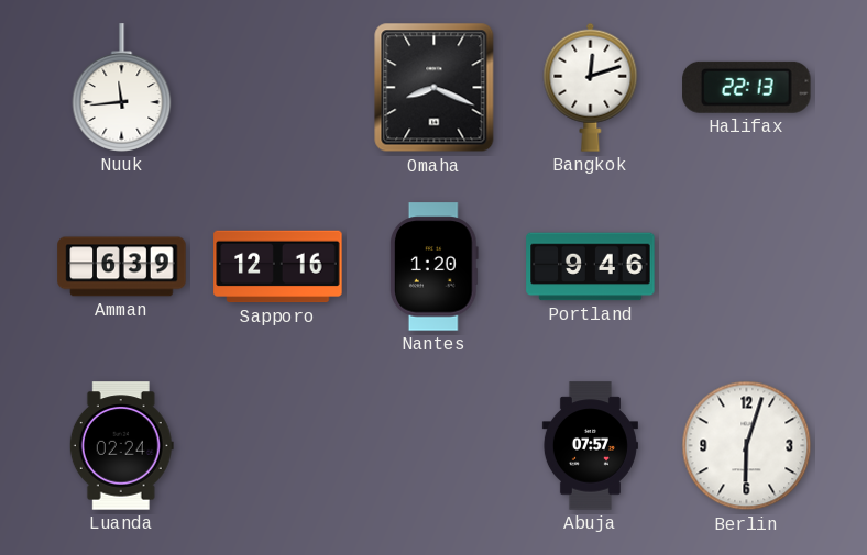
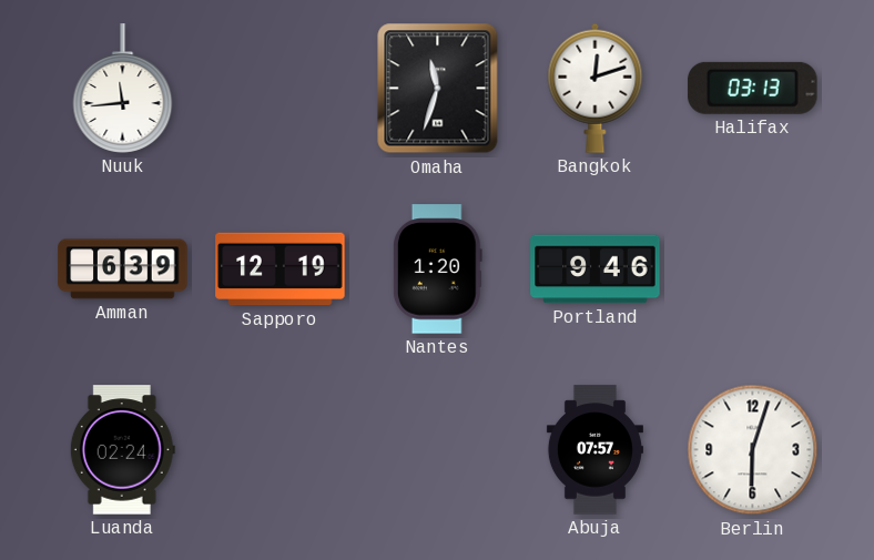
Omaha: 8:19 -> 11:33 (438, 89)
Halifax: 22:13 -> 03:13 (753, 88)
Sapporo: 12:16 -> 12:19 (281, 269)
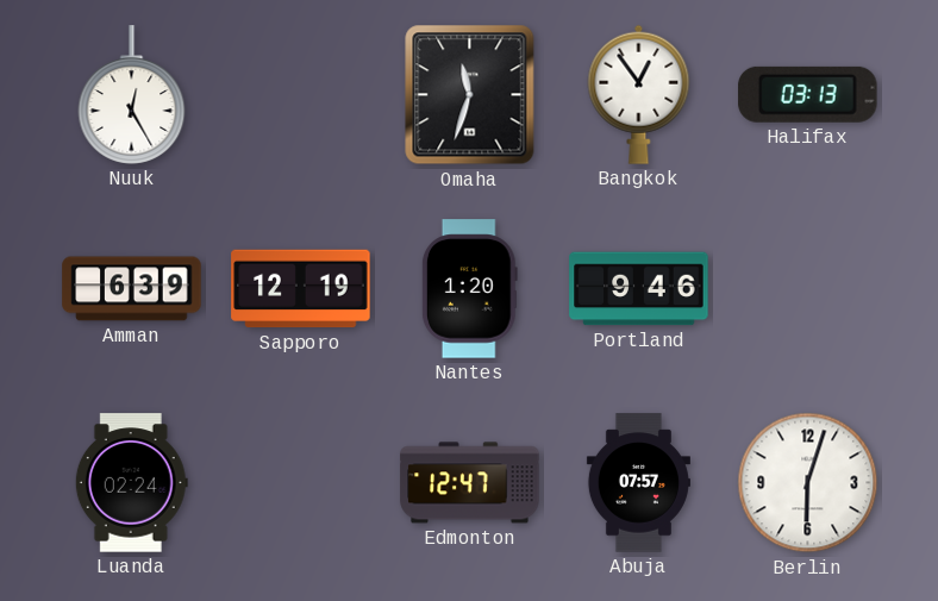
Nuuk: 11:44 -> 12:25 (132, 95)
Bangkok: 12:12 -> 12:54 (639, 94)
Edmonton: none -> 12:47 (470, 483)
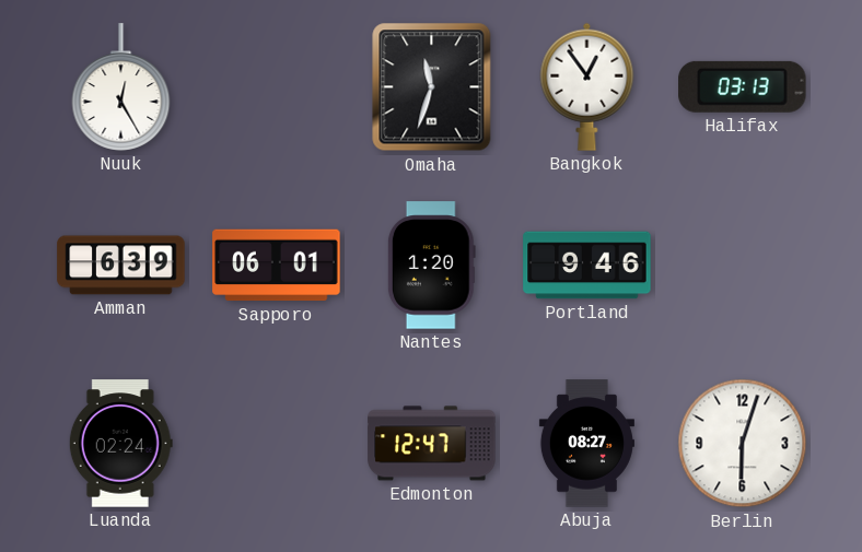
Sapporo: 12:19 -> 06:01 (277, 266)
Abuja: 07:57 -> 08:27 (586, 444)
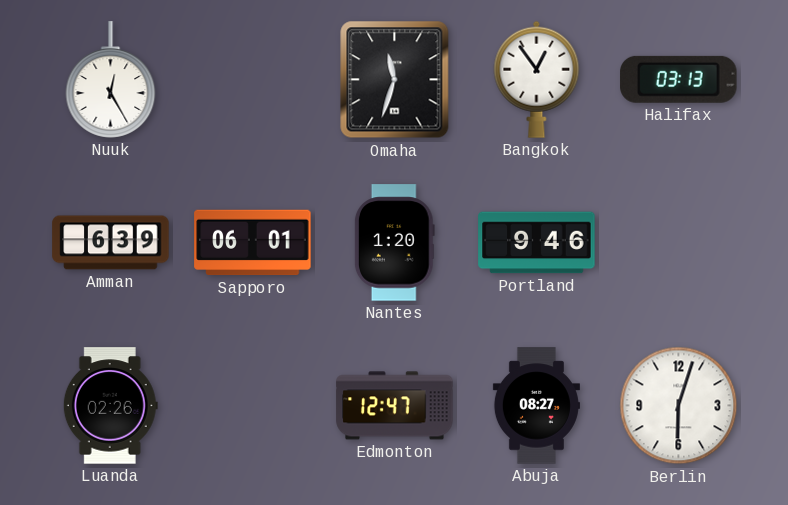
Luanda: 02:24 -> 02:26 (110, 406)
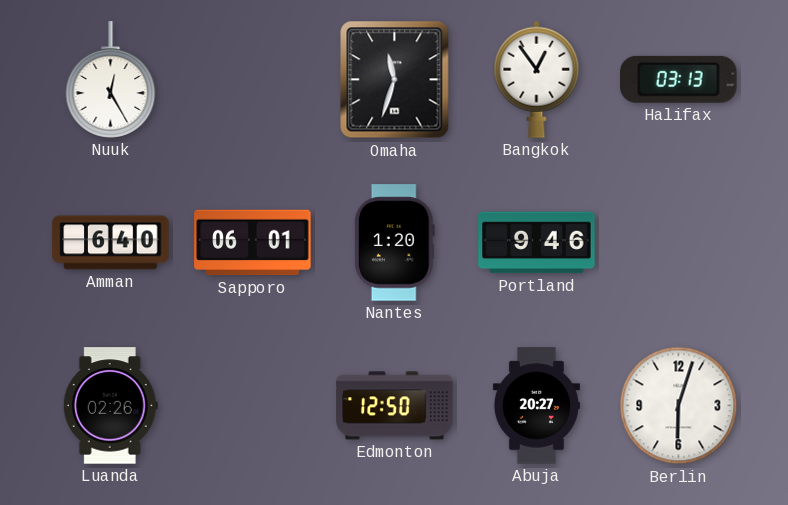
Amman: 6:39 -> 6:40 (111, 243)
Edmonton: 12:47 -> 12:50 (395, 406)
Abuja: 08:27 -> 20:27 (536, 406)
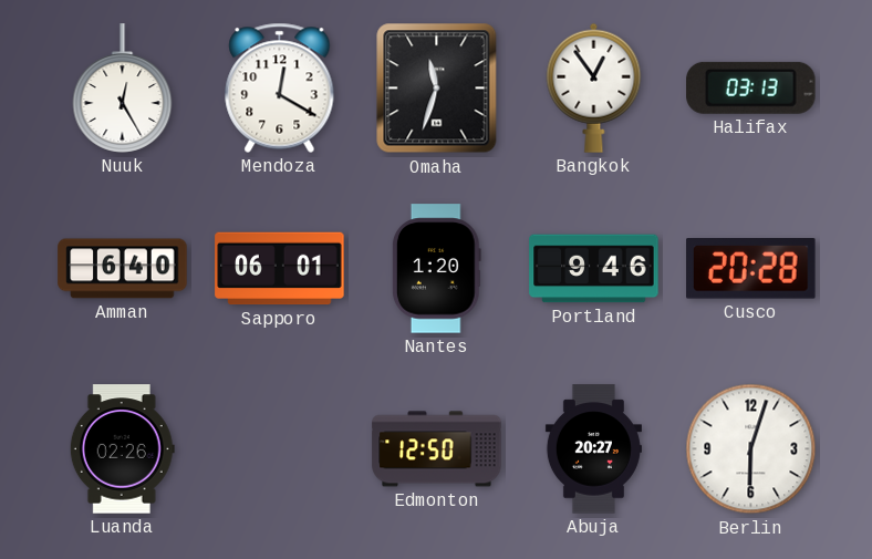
Mendoza: none -> 12:20 (280, 87)
Cusco: none -> 20:28 (751, 269)
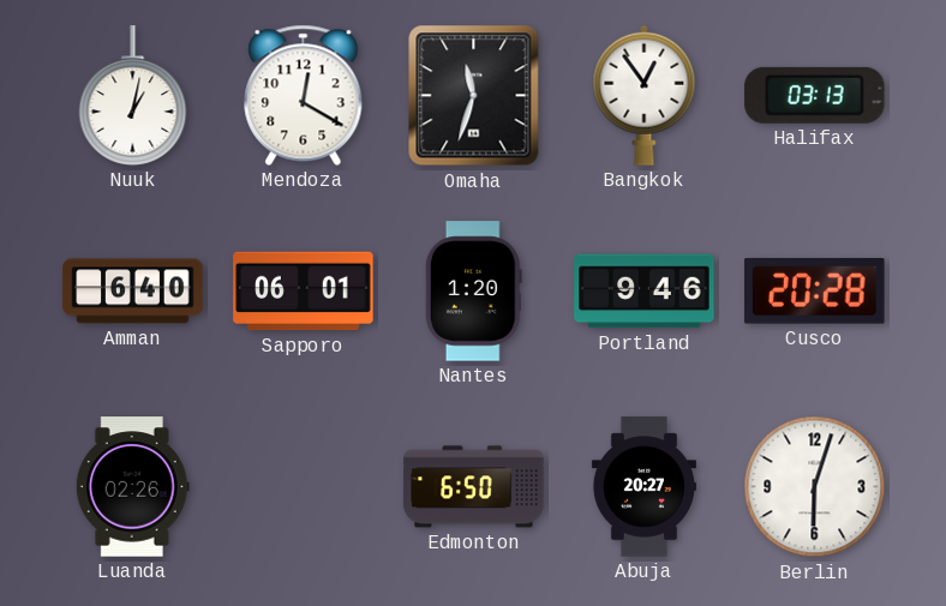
Nuuk: 12:25 -> 1:02 (133, 96)
Edmonton: 12:50 -> 6:50 (474, 487)
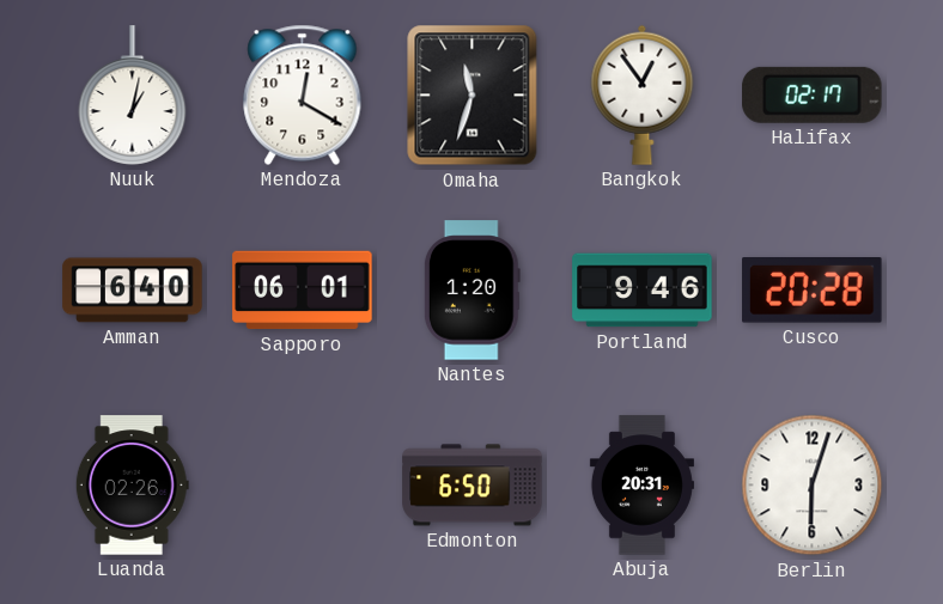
Halifax: 03:13 -> 02:17 (813, 94)
Abuja: 20:27 -> 20:31 (641, 486)
